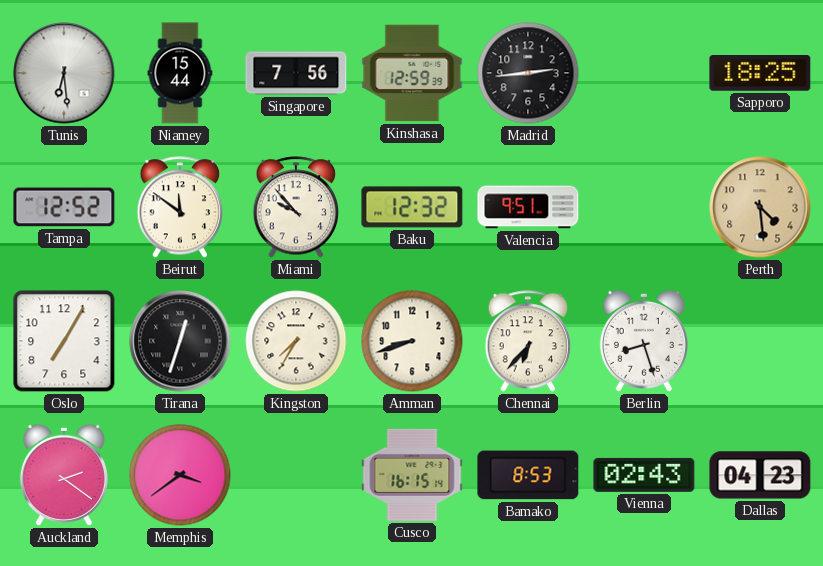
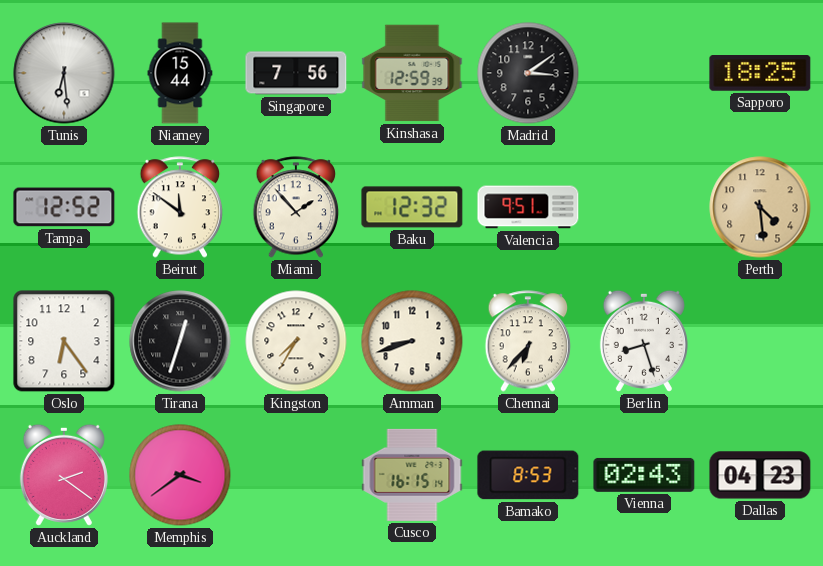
Madrid: 2:44 -> 3:09 (528, 73)
Miami: 9:53 -> 1:53 (296, 207)
Oslo: 7:05 -> 6:24 (64, 341)
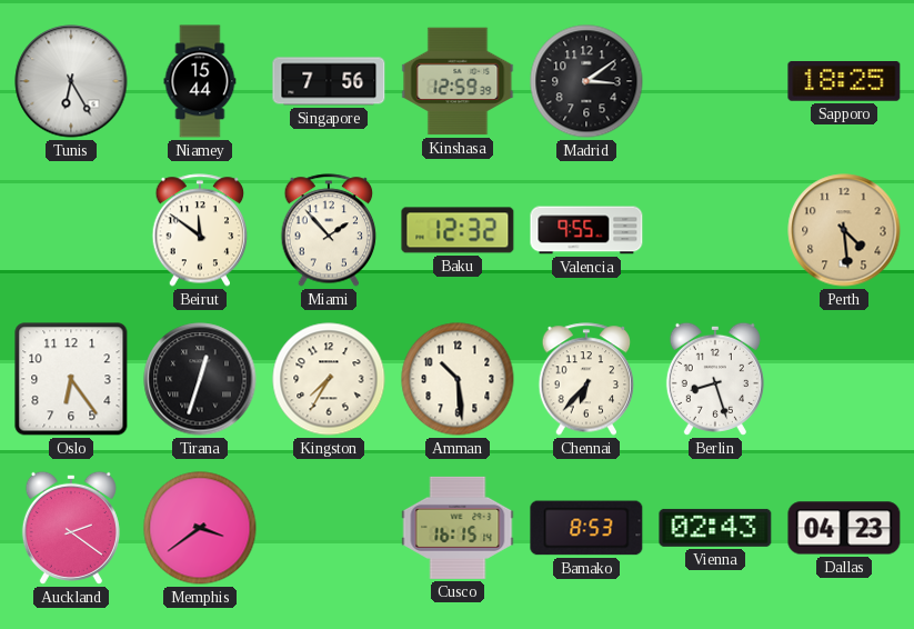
Tunis: 6:29 -> 6:25 (71, 81)
Tampa: 12:52 -> none (64, 207)
Valencia: 9:51 -> 9:55 (586, 230)
Amman: 8:42 -> 10:29 (458, 379)
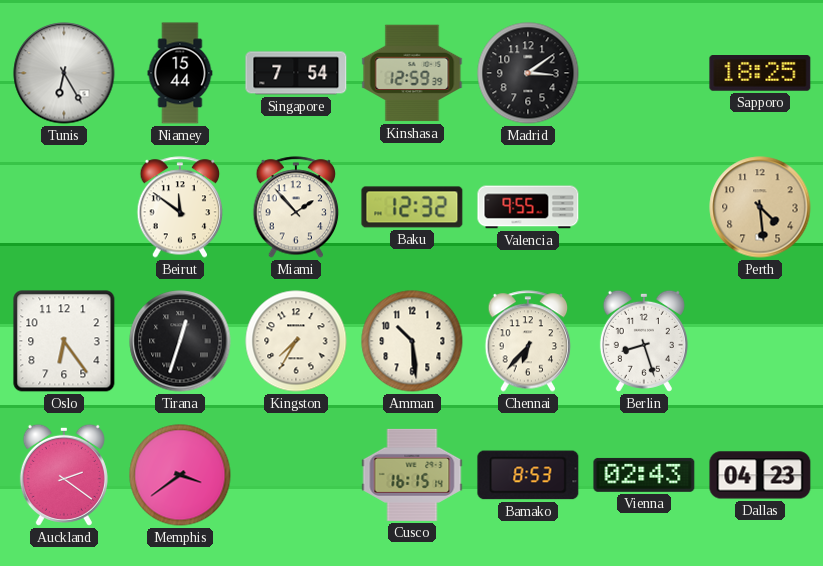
Singapore: 7:56 -> 7:54 (296, 73)
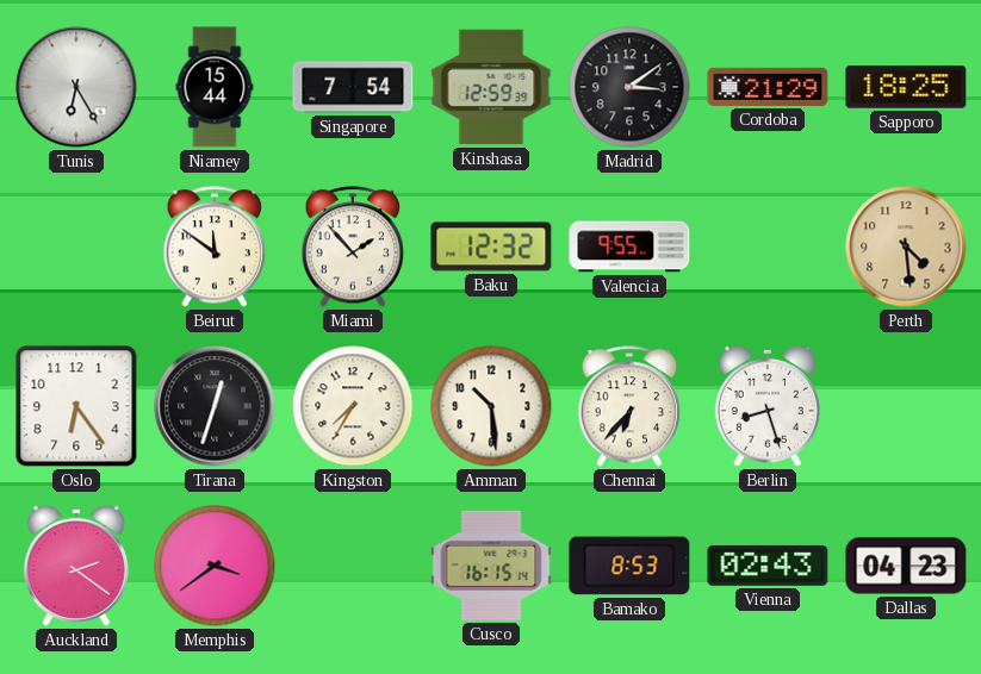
Cordoba: none -> 21:29 (768, 87)
